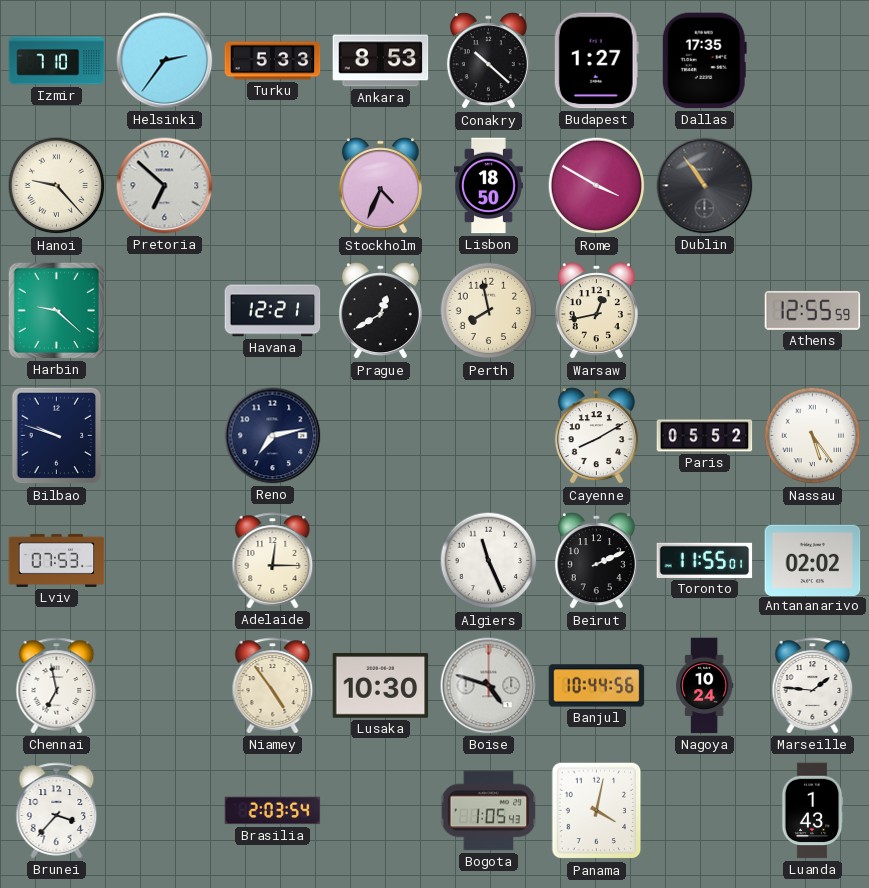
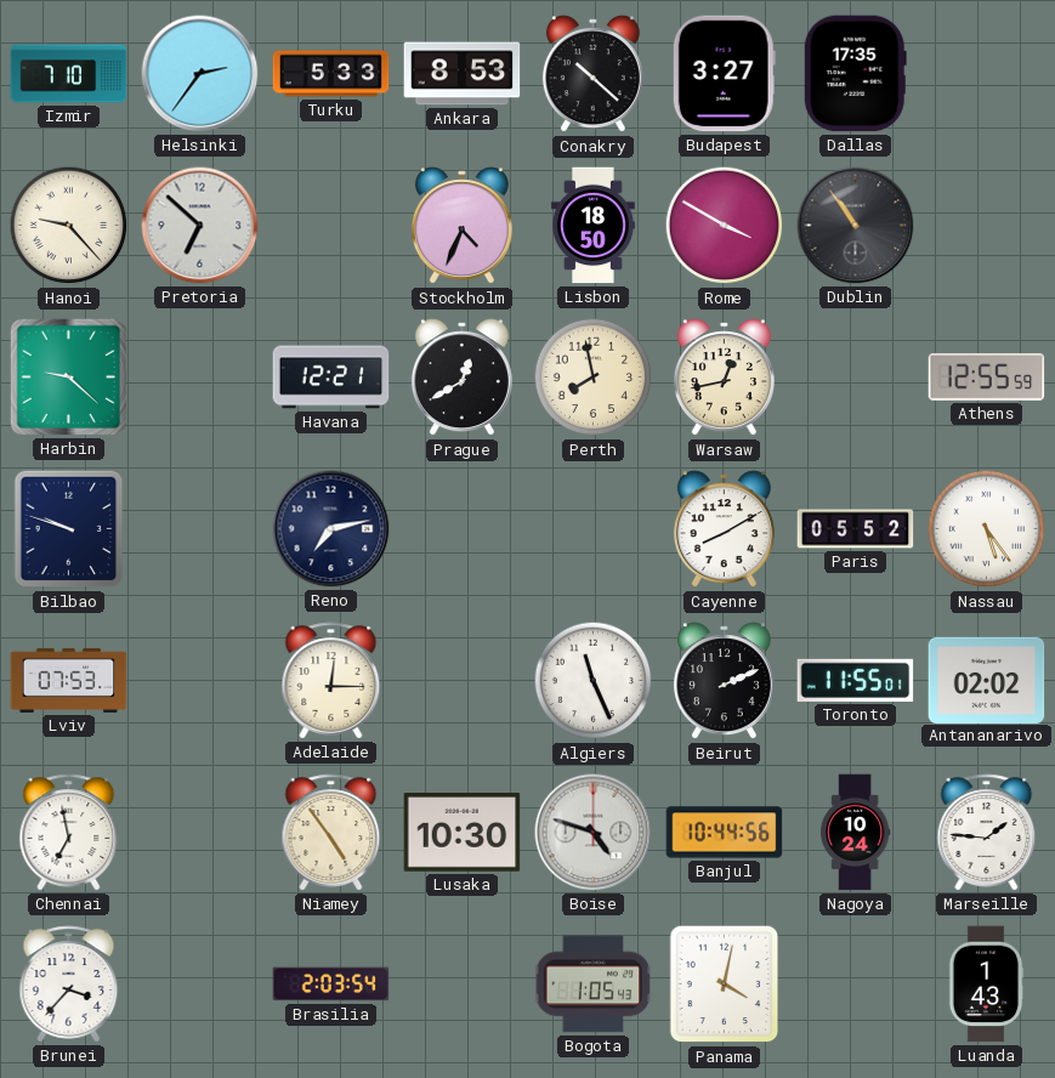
Budapest: 1:27 -> 3:27 (724, 74)
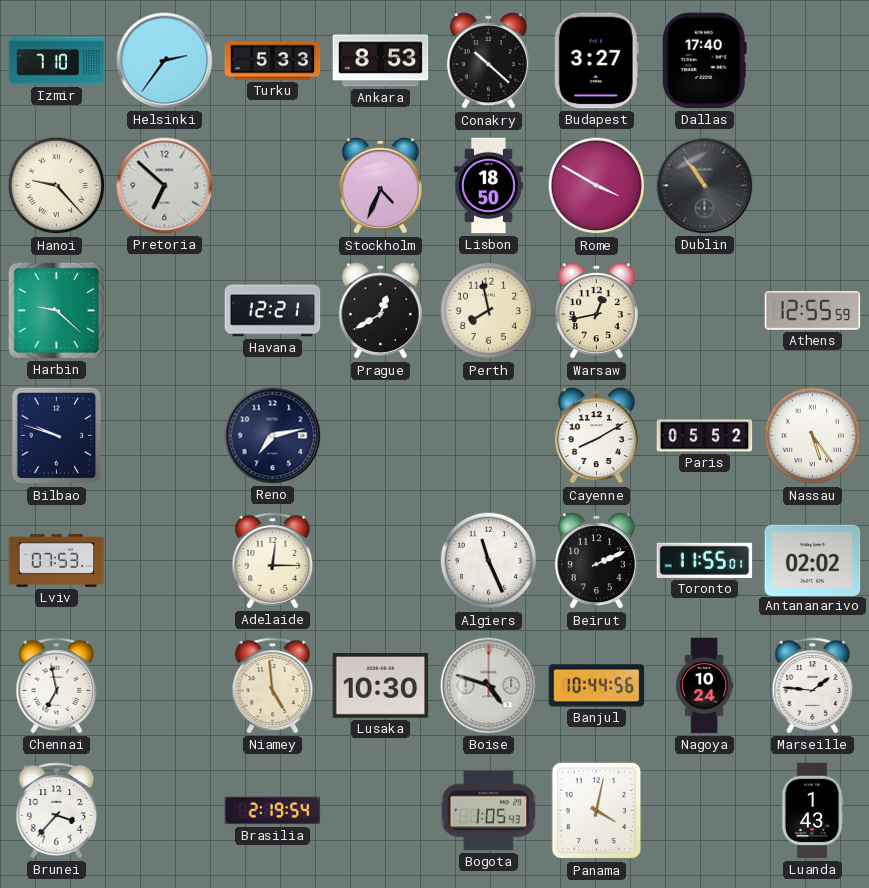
Dallas: 17:35 -> 17:40 (704, 61)
Niamey: 4:54 -> 4:59 (273, 686)
Brasilia: 2:03 -> 2:19 (273, 811)
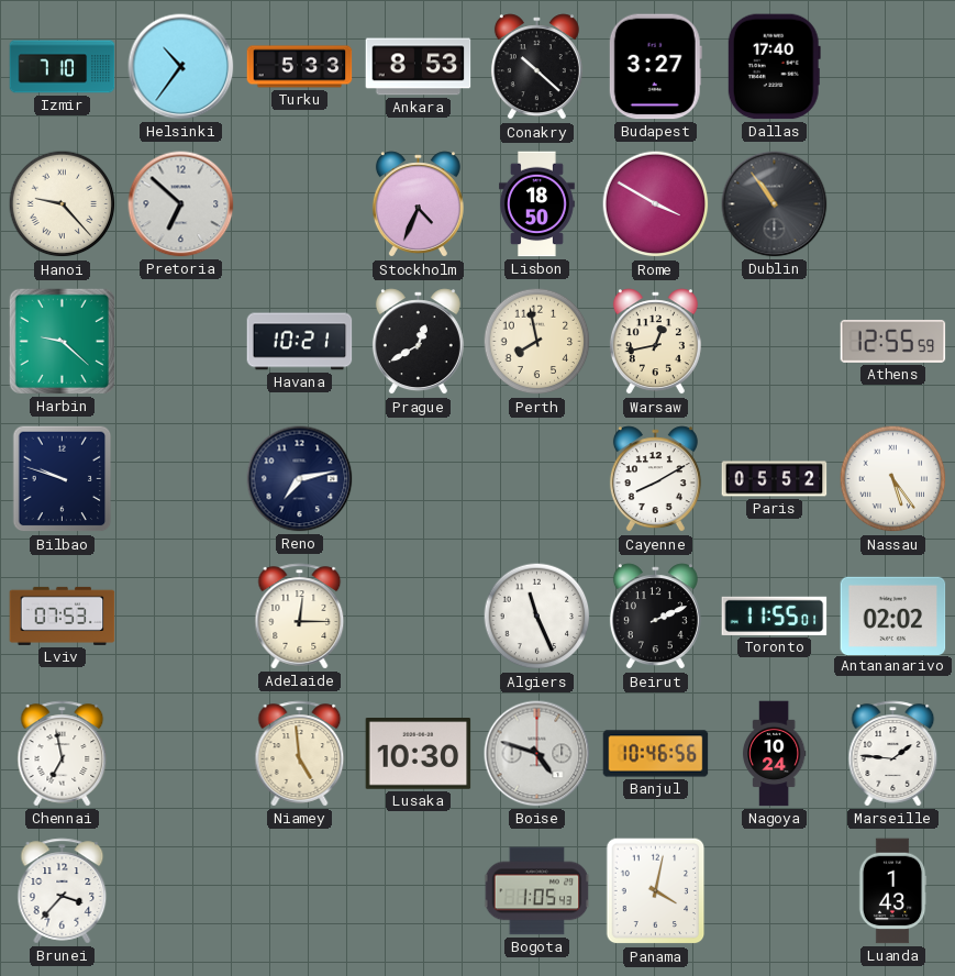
Helsinki: 2:36 -> 10:36 (181, 67)
Havana: 12:21 -> 10:21 (300, 342)
Banjul: 10:44 -> 10:46 (656, 754)
Brasilia: 2:19 -> none (273, 811)
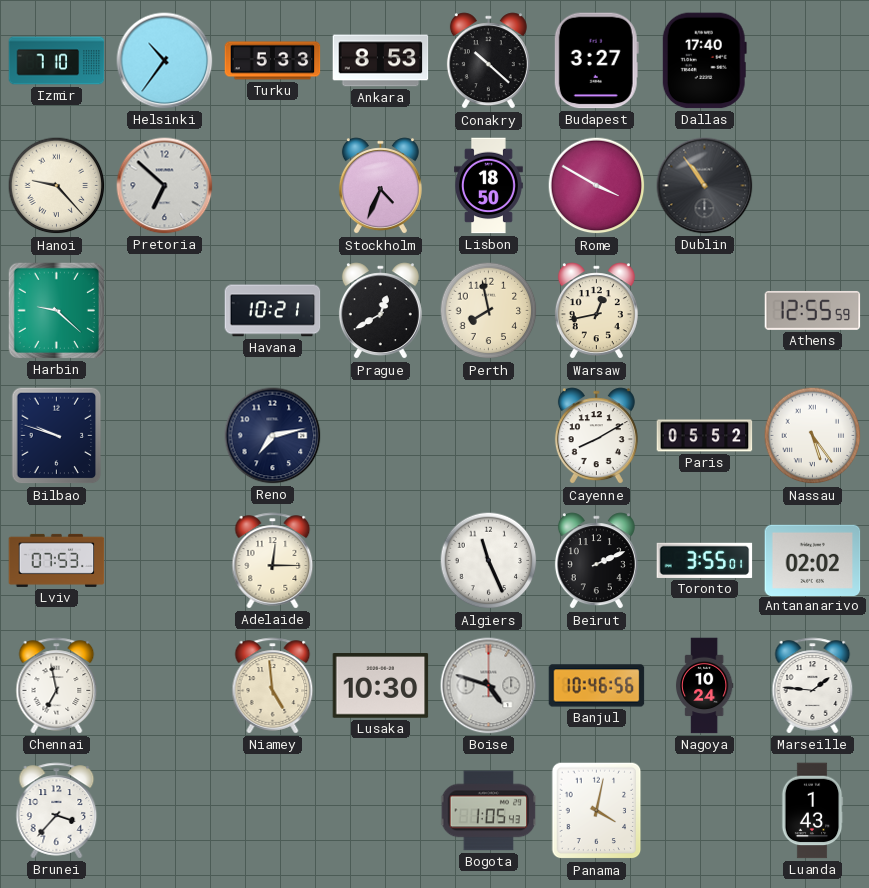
Toronto: 11:55 -> 3:55 (705, 560)
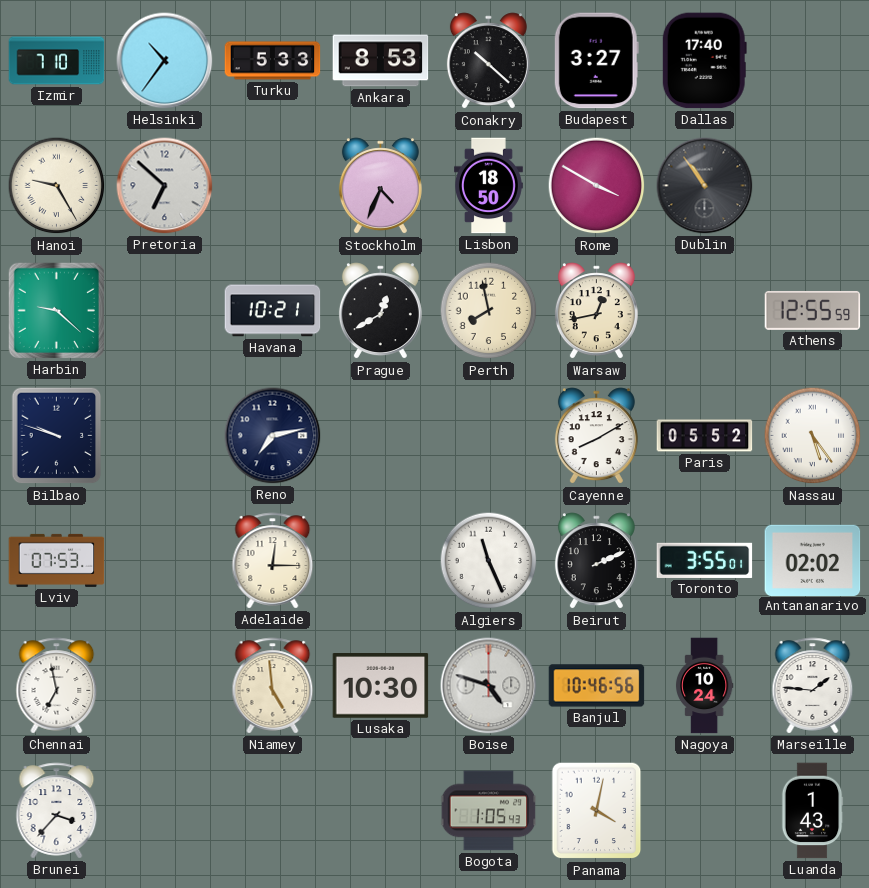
Hanoi: 9:23 -> 9:25 (57, 186)
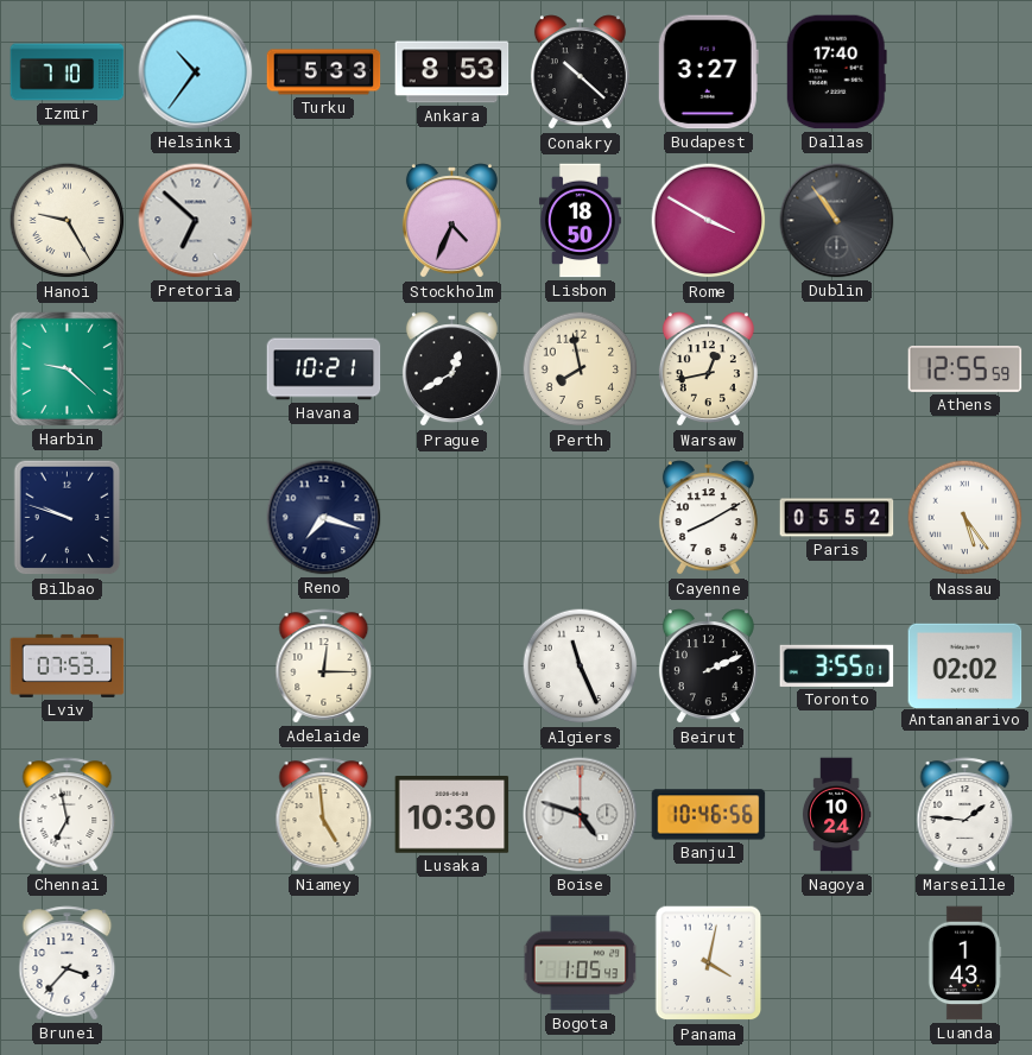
Reno: 7:13 -> 7:18 (324, 518)
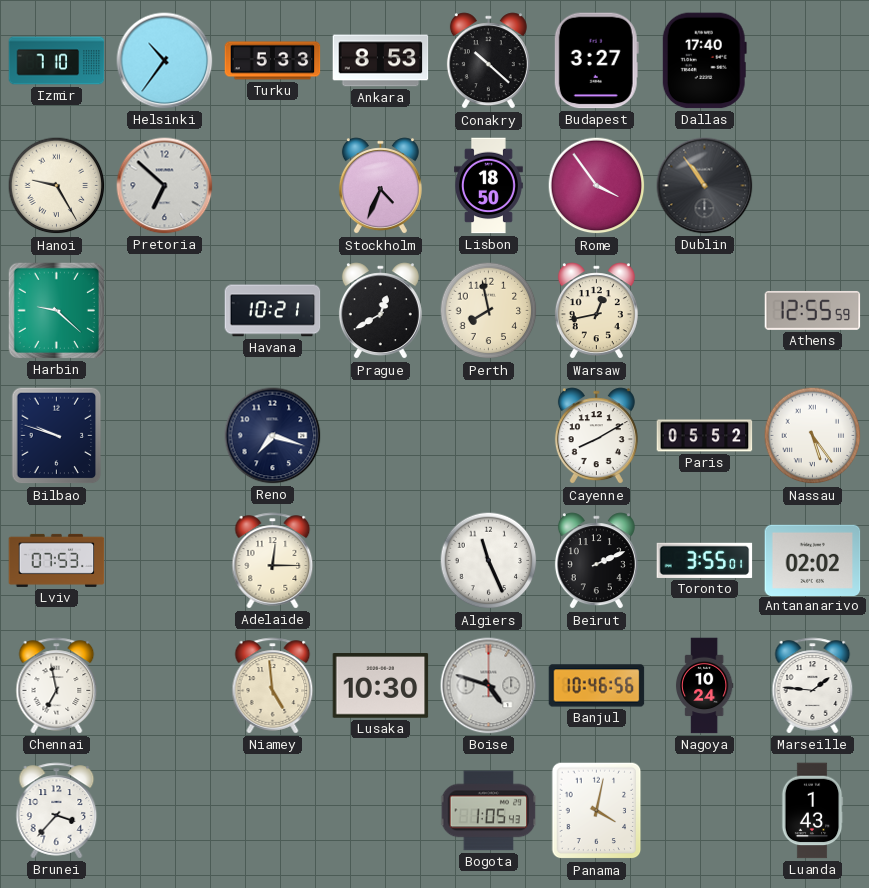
Rome: 3:50 -> 3:54 (597, 186)
